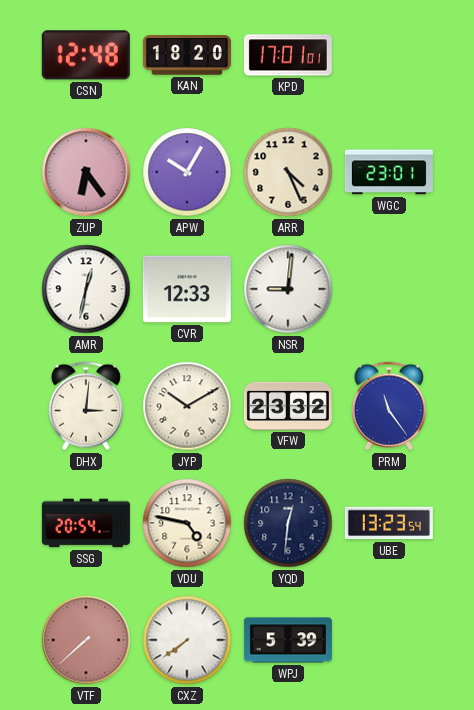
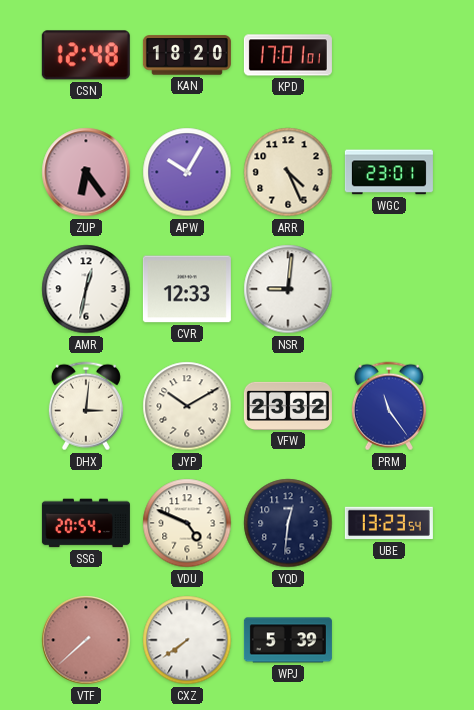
VDU: 4:47 -> 4:49 (187, 523)
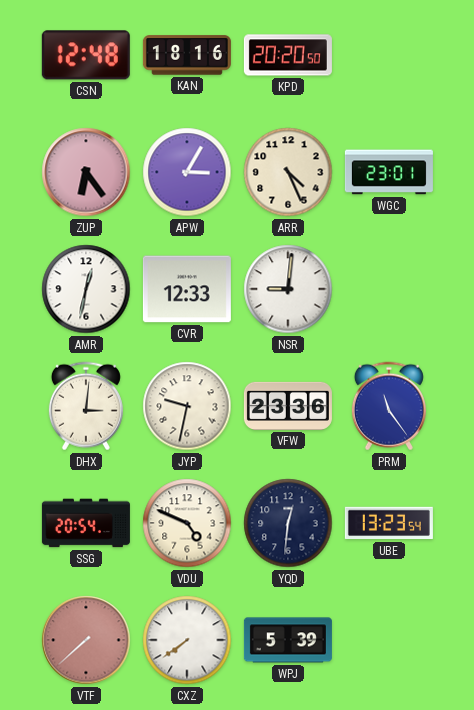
KAN: 18:20 -> 18:16 (187, 55)
KPD: 17:01 -> 20:20 (288, 55)
APW: 10:05 -> 3:05 (187, 172)
JYP: 10:10 -> 9:32 (187, 406)
VFW: 23:32 -> 23:36 (288, 406)
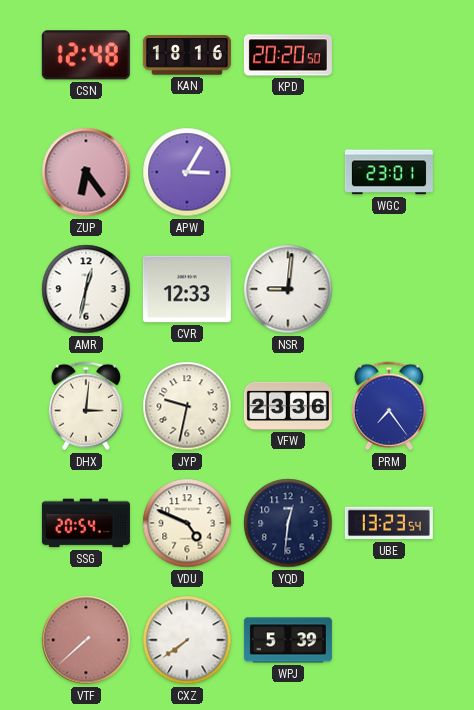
ARR: 4:26 -> none (288, 172)
PRM: 11:24 -> 7:24 (389, 406)
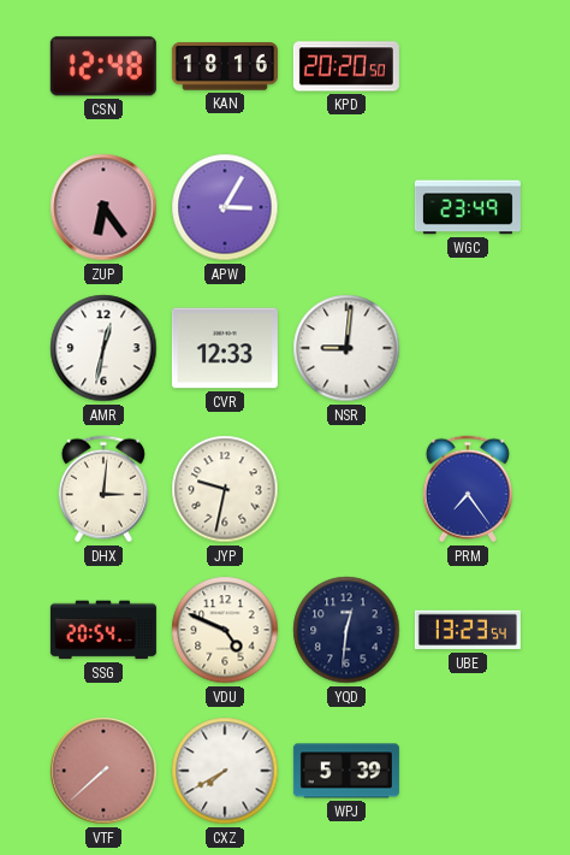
WGC: 23:01 -> 23:49 (468, 207)
VFW: 23:36 -> none (288, 406)
CXZ: 7:39 -> 7:40 (225, 771)
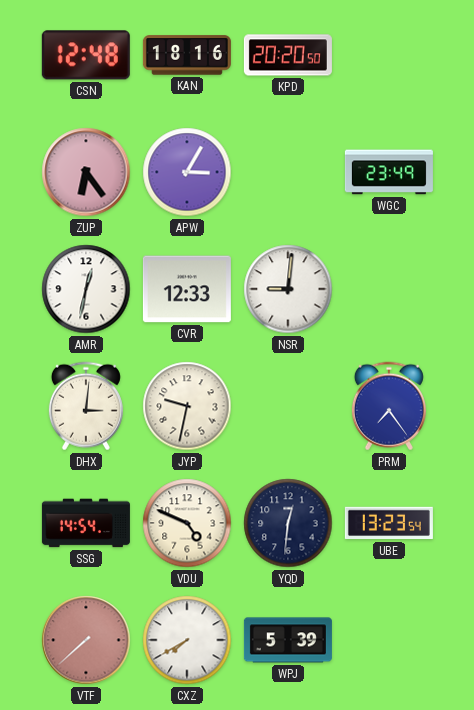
SSG: 20:54 -> 14:54 (86, 523)
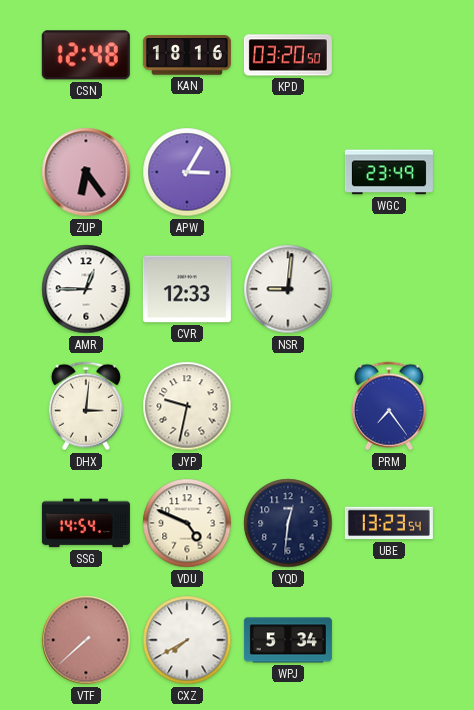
KPD: 20:20 -> 03:20 (288, 55)
AMR: 12:32 -> 12:45 (86, 289)
WPJ: 5:39 -> 5:34 (288, 640)
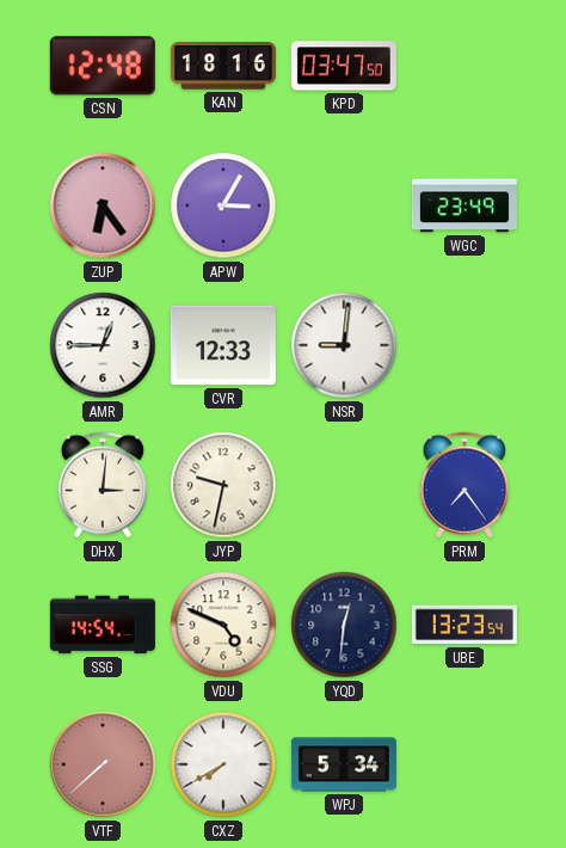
KPD: 03:20 -> 03:47 (344, 66)
